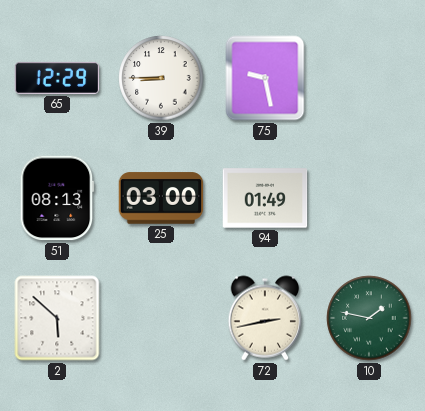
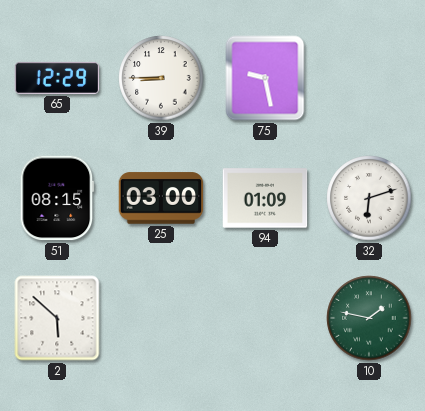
51: 08:13 -> 08:15 (57, 198)
94: 01:49 -> 01:09 (265, 198)
32: none -> 6:12 (369, 198)
72: 2:43 -> none (265, 318)
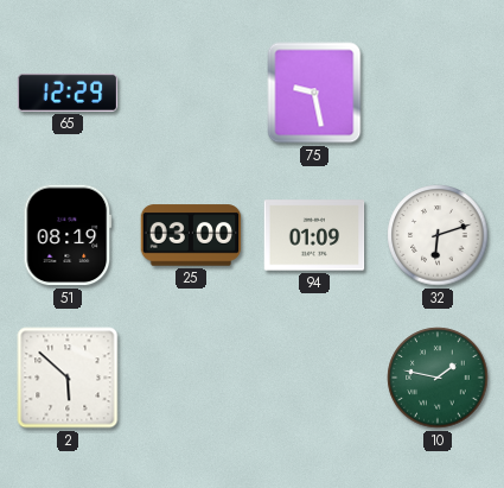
39: 8:45 -> none (161, 78)
51: 08:15 -> 08:19 (68, 235)
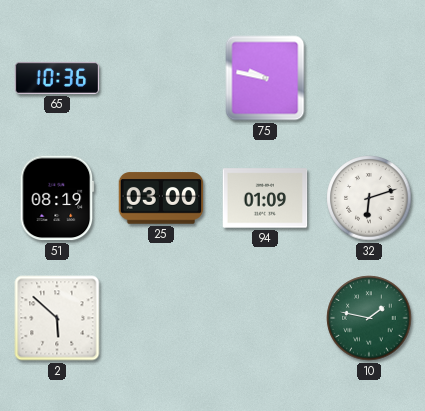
65: 12:29 -> 10:36 (57, 78)
75: 9:28 -> 9:47 (265, 78)
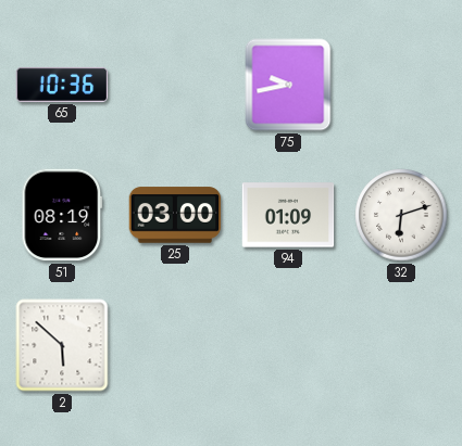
75: 9:47 -> 9:43 (288, 85)
10: 1:47 -> none (369, 318)
